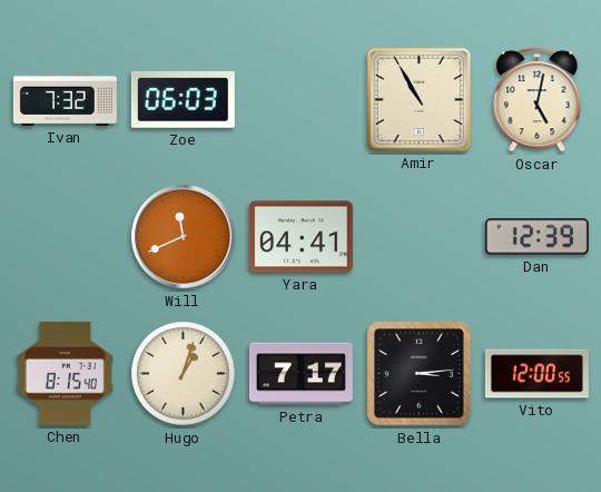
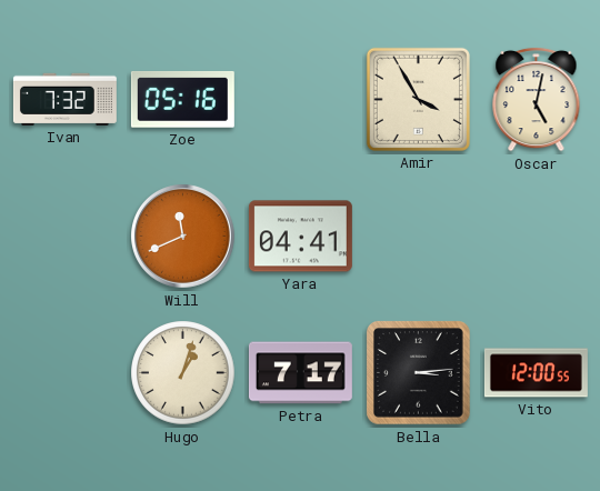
Zoe: 06:03 -> 05:16 (182, 100)
Amir: 10:55 -> 3:55 (418, 99)
Dan: 12:39 -> none (536, 237)
Chen: 8:15 -> none (65, 373)
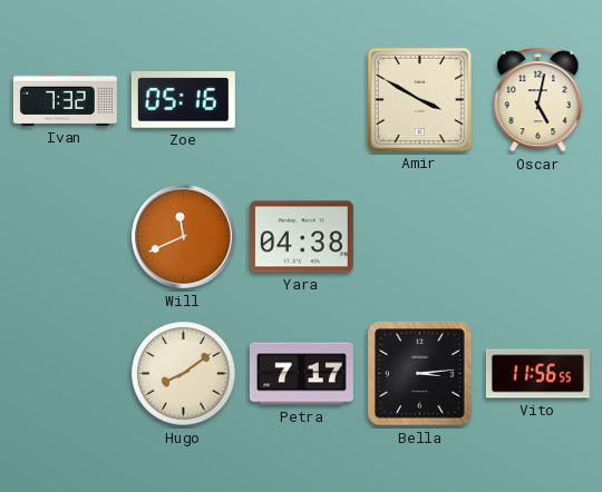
Amir: 3:55 -> 3:50 (419, 99)
Yara: 04:41 -> 04:38 (301, 237)
Hugo: 1:03 -> 8:09 (184, 374)
Vito: 12:00 -> 11:56 (537, 374)
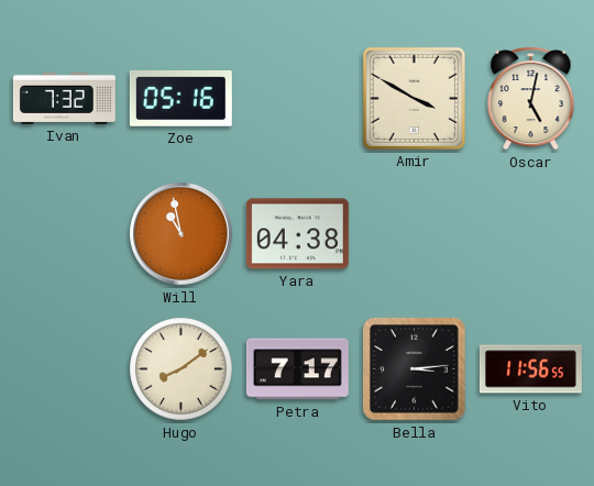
Will: 11:41 -> 10:58 (182, 234)
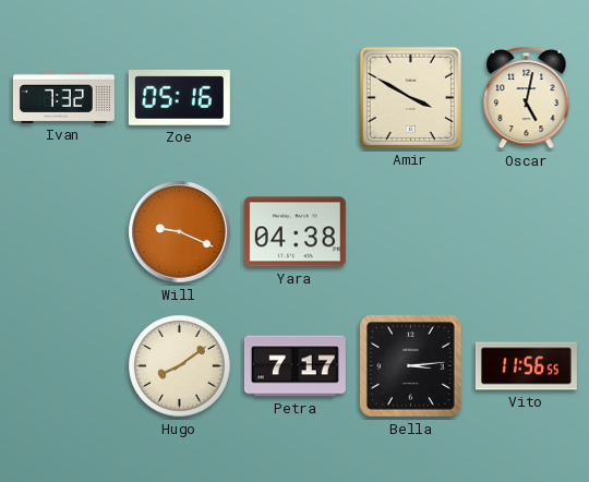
Will: 10:58 -> 9:19 (180, 232)
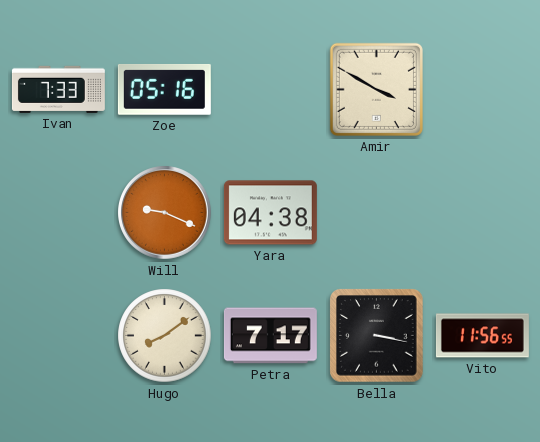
Ivan: 7:32 -> 7:33 (58, 89)
Oscar: 5:02 -> none (527, 97)
Bella: 3:14 -> 3:17 (377, 336)
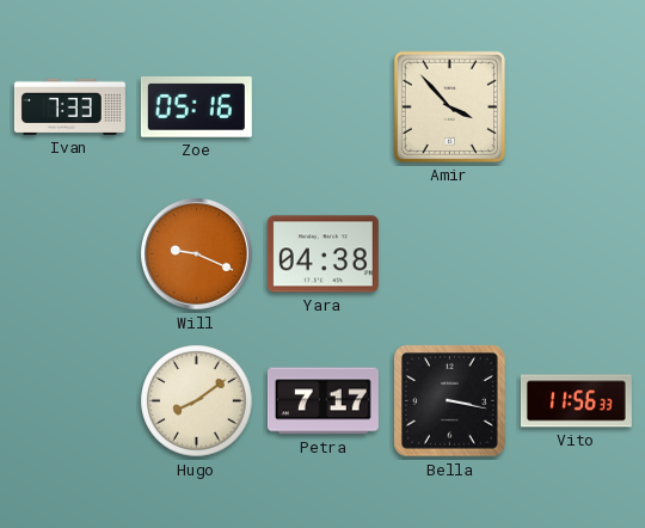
Amir: 3:50 -> 3:53 (449, 106)
Vito: 11:56:55 -> 11:56:33 (576, 401)
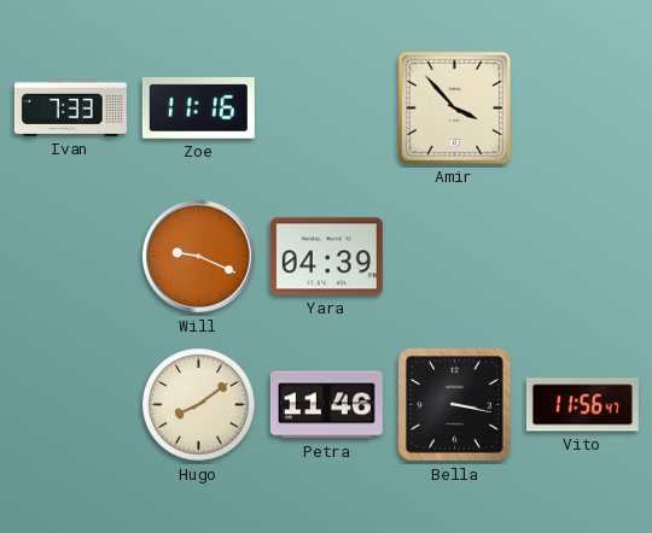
Zoe: 05:16 -> 11:16 (198, 109)
Yara: 04:38 -> 04:39 (326, 257)
Petra: 7:17 -> 11:46 (326, 405)
Vito: 11:56:33 -> 11:56:47 (582, 405)
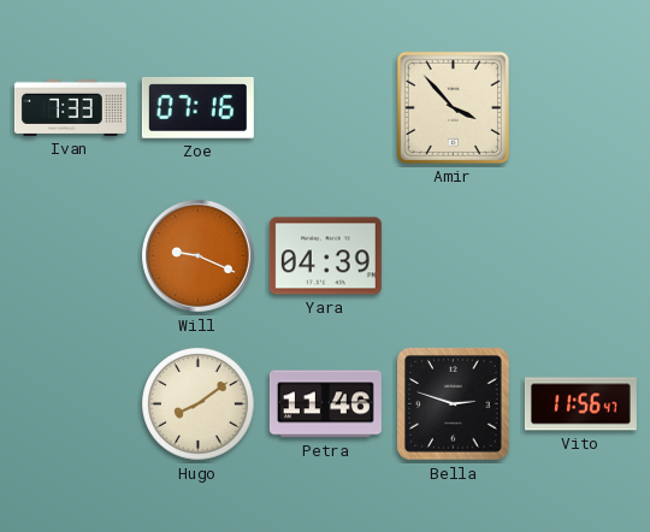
Zoe: 11:16 -> 07:16 (197, 108)
Bella: 3:17 -> 2:48 (454, 404)
